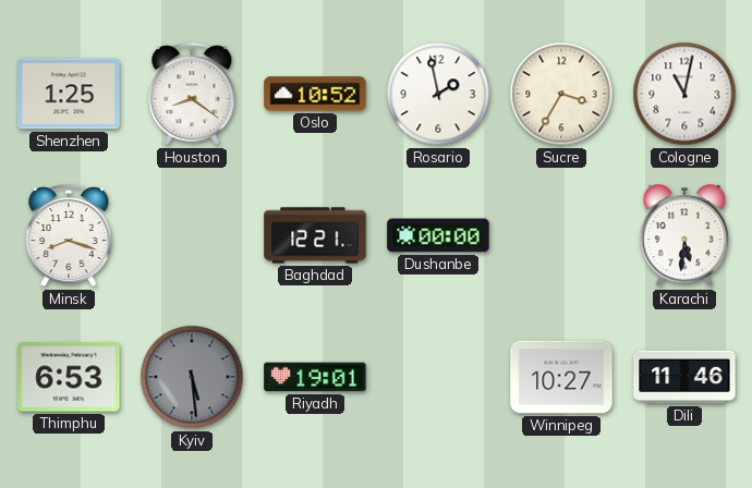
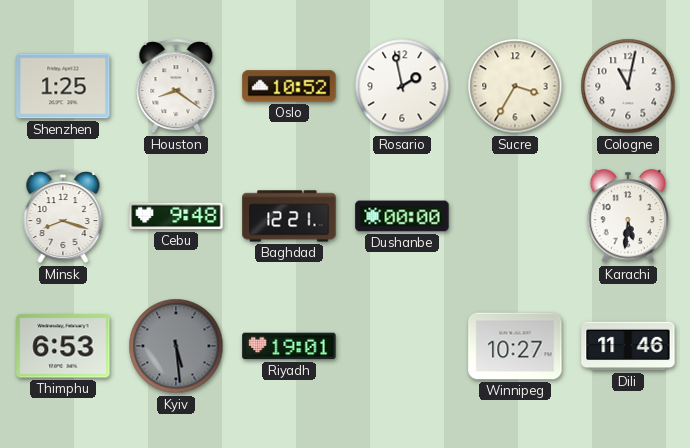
Cebu: none -> 9:48 (176, 216)
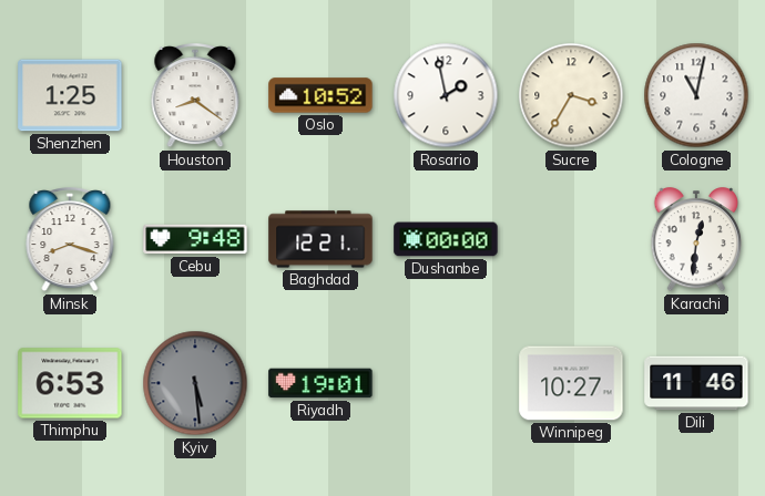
Karachi: 5:31 -> 12:31 (696, 240)
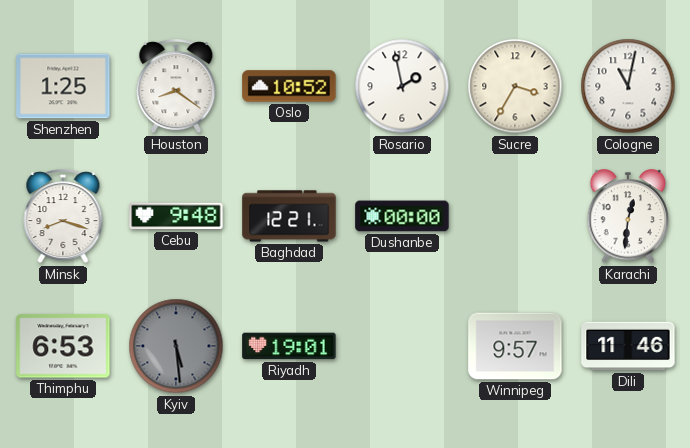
Winnipeg: 10:27 -> 9:57 (515, 346)
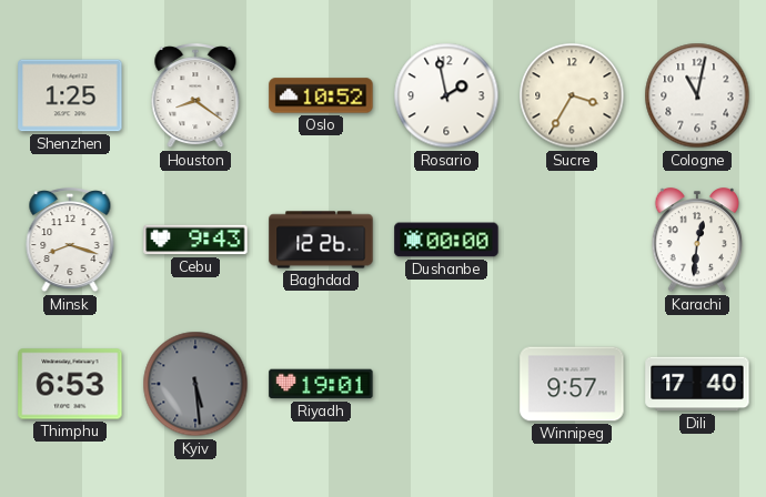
Cebu: 9:48 -> 9:43 (195, 240)
Baghdad: 12:21 -> 12:26 (321, 240)
Dili: 11:46 -> 17:40 (697, 384)
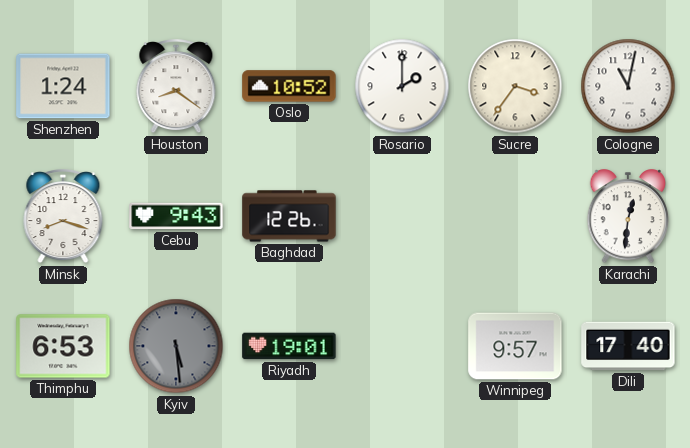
Shenzhen: 1:25 -> 1:24 (63, 86)
Rosario: 1:58 -> 2:00 (402, 86)
Sucre: 3:35 -> 3:36 (515, 86)
Dushanbe: 00:00 -> none (446, 240)
